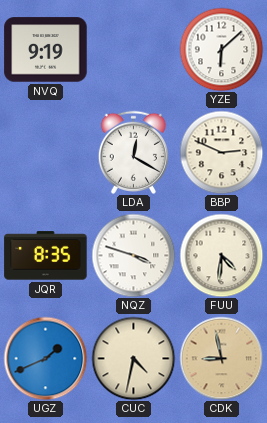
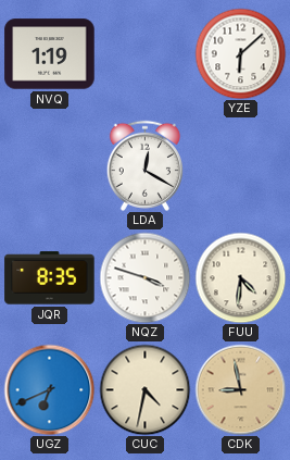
NVQ: 9:19 -> 1:19 (50, 54)
BBP: 2:49 -> none (221, 152)
UGZ: 1:41 -> 6:41 (49, 389)
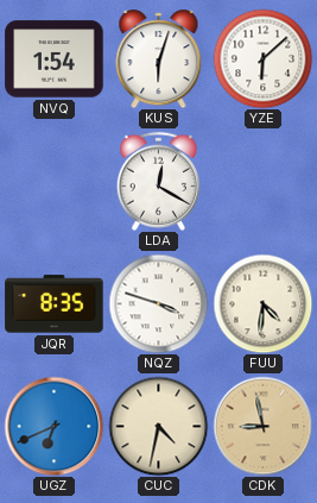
NVQ: 1:19 -> 1:54 (55, 59)
KUS: none -> 6:03 (159, 59)
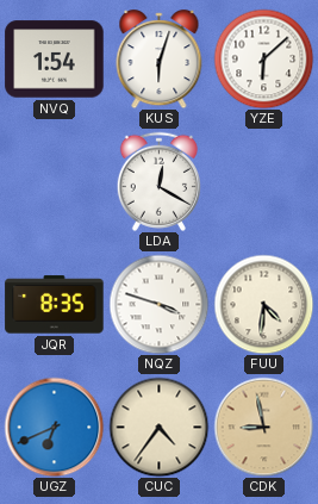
CUC: 4:32 -> 4:36 (158, 427)
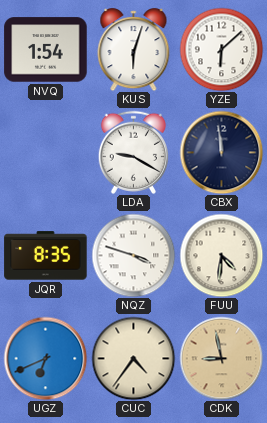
LDA: 12:20 -> 9:20 (133, 152)
CBX: none -> 11:59 (221, 152)
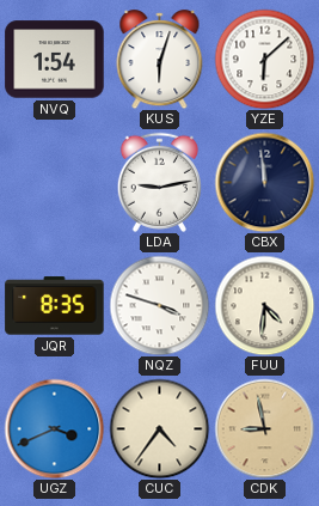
LDA: 9:20 -> 9:13 (159, 182)
UGZ: 6:41 -> 3:41 (54, 428)
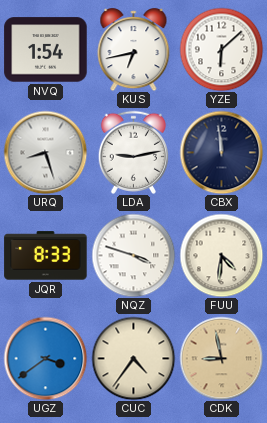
KUS: 6:03 -> 6:43 (134, 50)
URQ: none -> 8:27 (45, 152)
JQR: 8:35 -> 8:33 (46, 256)
UGZ: 3:41 -> 3:39 (45, 358)
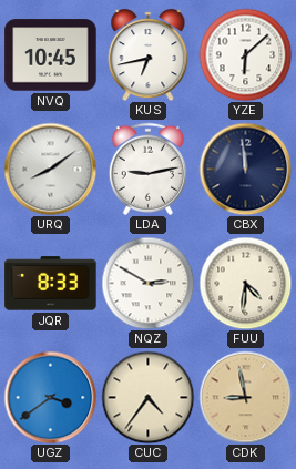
NVQ: 1:54 -> 10:45 (51, 55)
URQ: 8:27 -> 8:09 (50, 169)
NQZ: 3:48 -> 2:50 (147, 283)
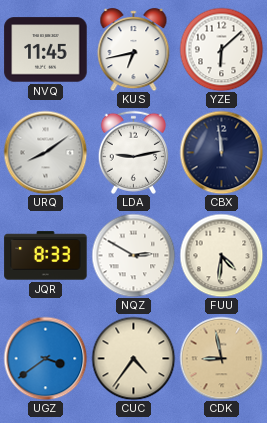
NVQ: 10:45 -> 11:45 (46, 50)
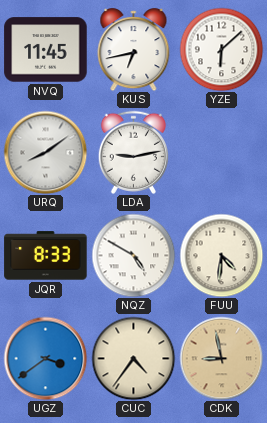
CBX: 11:59 -> none (221, 152)
NQZ: 2:50 -> 4:50 (133, 255)
